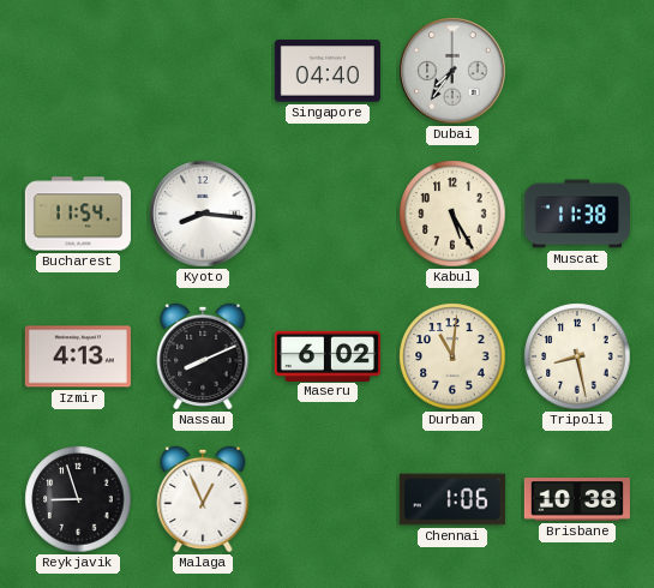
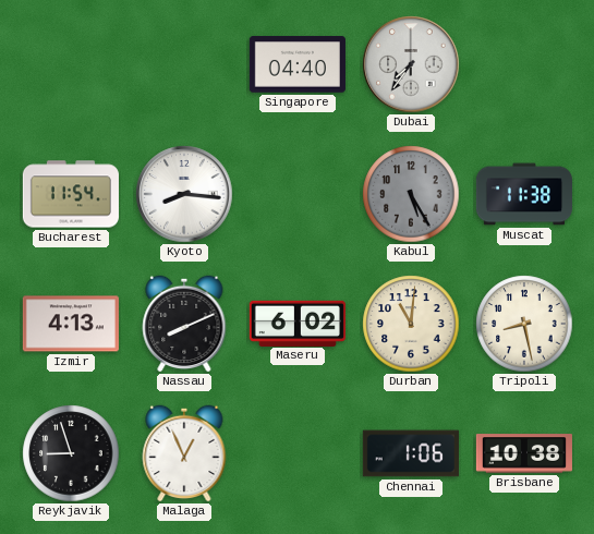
Kabul dial: cream -> grey (411, 194)
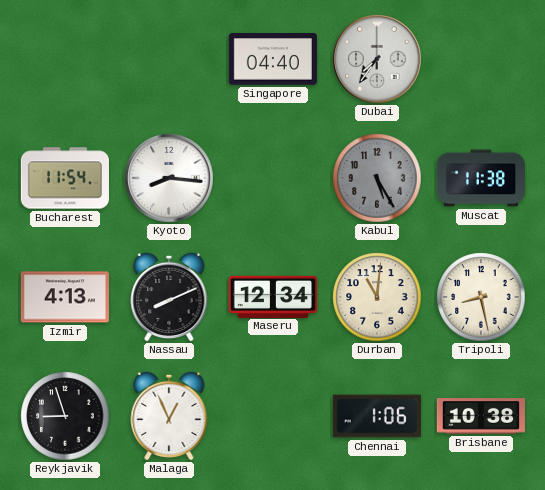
Maseru: 6:02 -> 12:34 (273, 296)
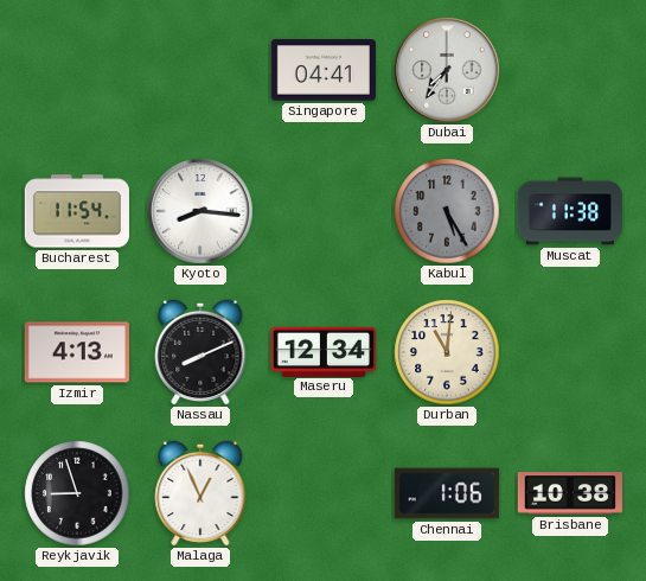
Singapore: 04:40 -> 04:41 (324, 70)
Tripoli: 8:28 -> none (481, 297)
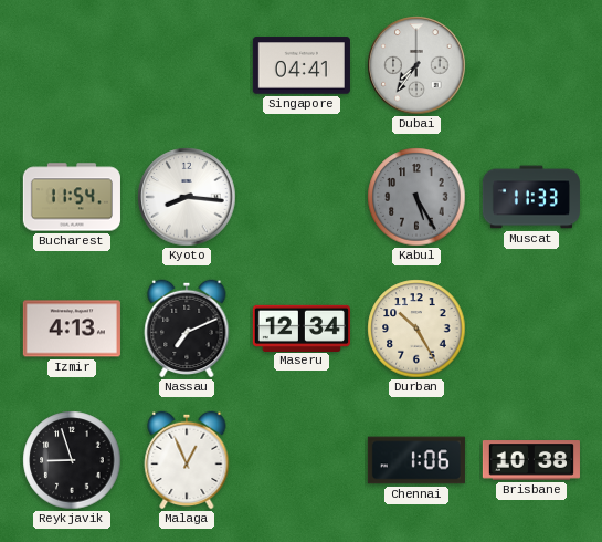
Muscat: 11:38 -> 11:33 (531, 197)
Nassau: 8:11 -> 7:11 (187, 329)
Durban: 11:01 -> 10:25 (416, 329)
